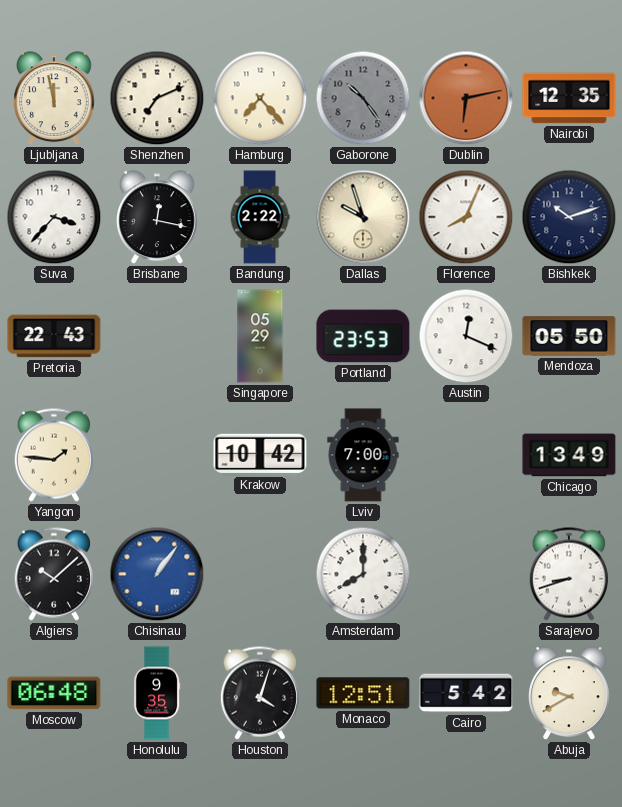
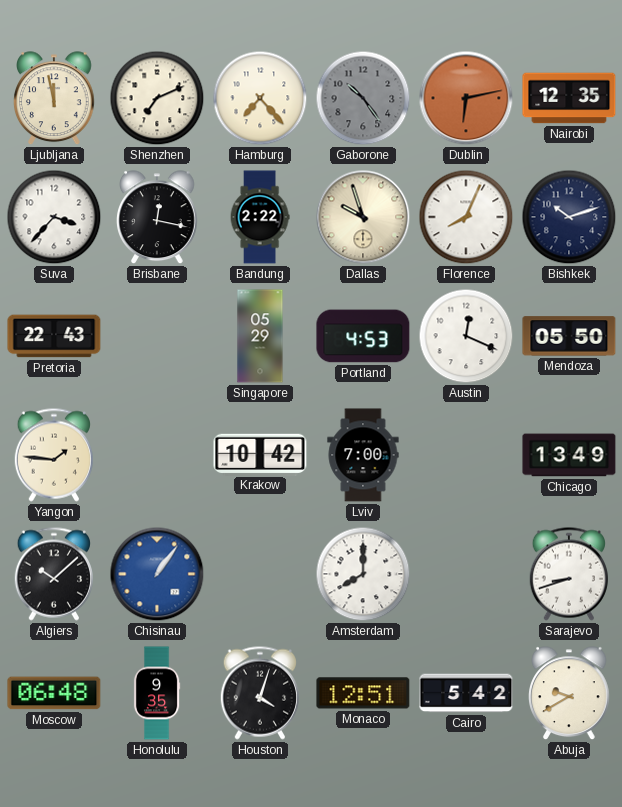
Portland: 23:53 -> 4:53 (363, 336)
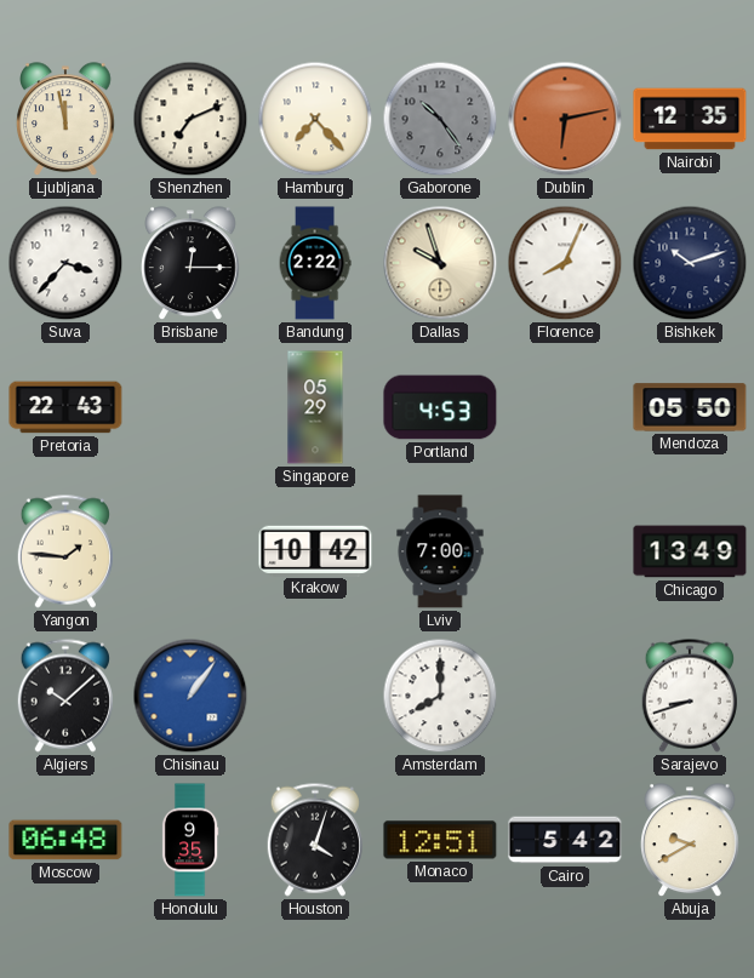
Brisbane: 12:17 -> 12:15 (192, 264)
Austin: 12:19 -> none (466, 336)
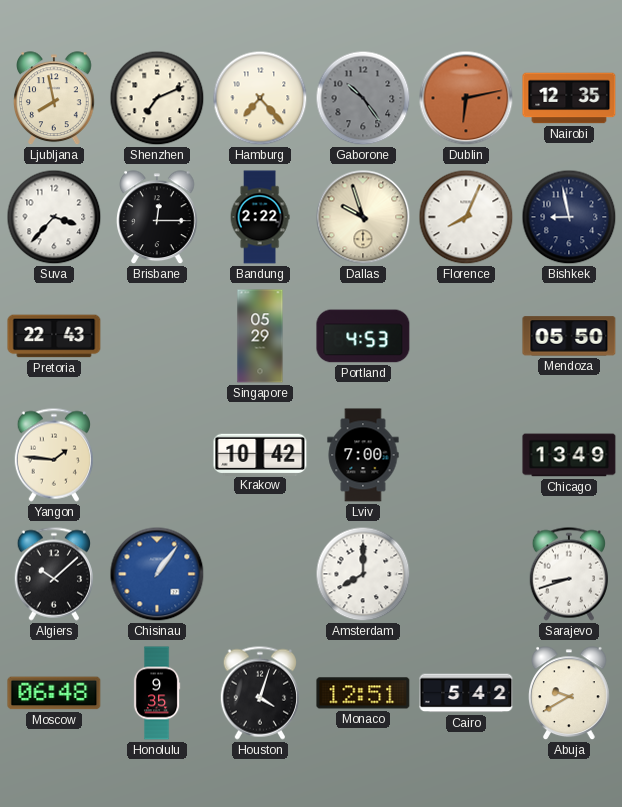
Ljubljana: 11:58 -> 7:58 (55, 99)
Bishkek: 10:12 -> 8:58 (569, 217)
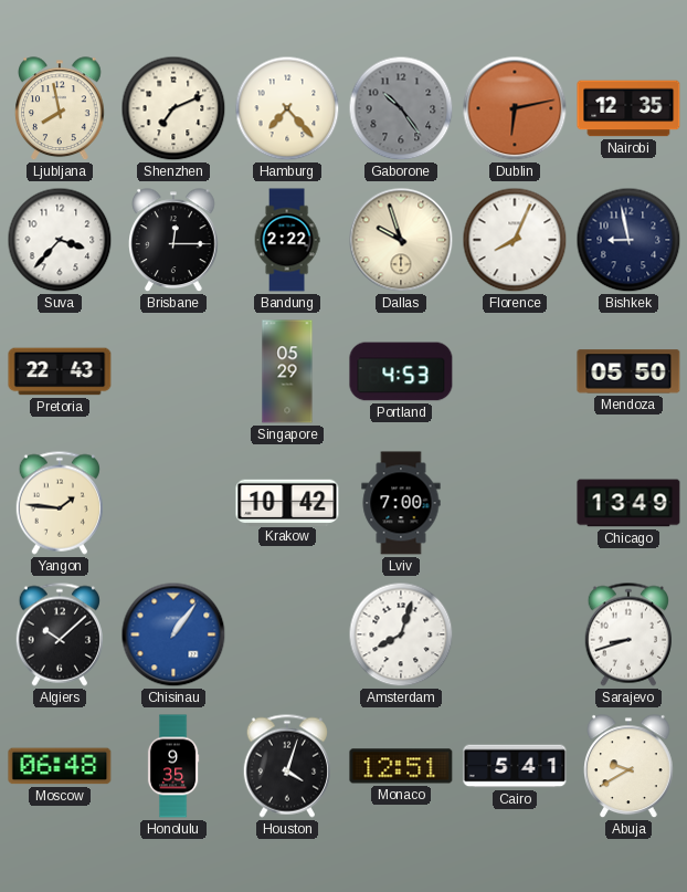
Amsterdam: 8:00 -> 8:03 (401, 634)
Cairo: 5:42 -> 5:41 (515, 766)
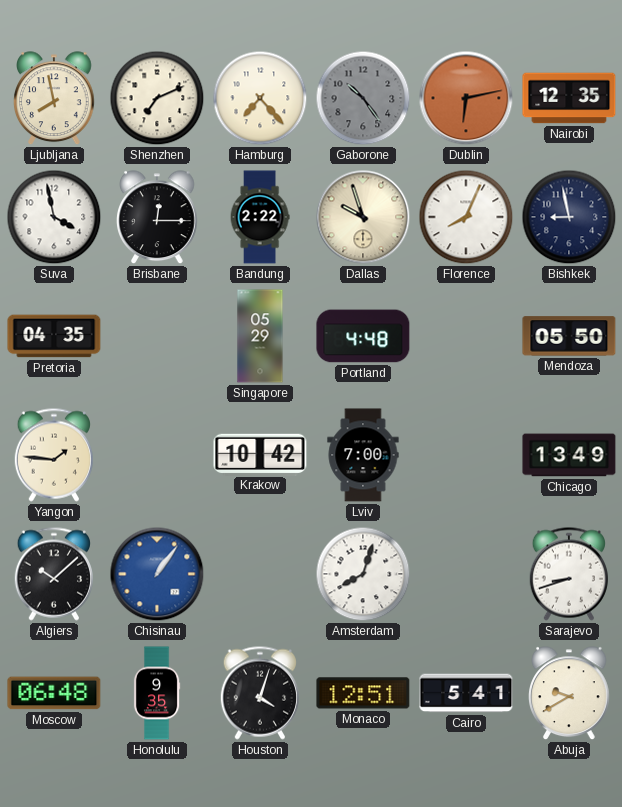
Suva: 3:37 -> 3:58 (54, 217)
Pretoria: 22:43 -> 04:35 (54, 336)
Portland: 4:53 -> 4:48 (363, 336)
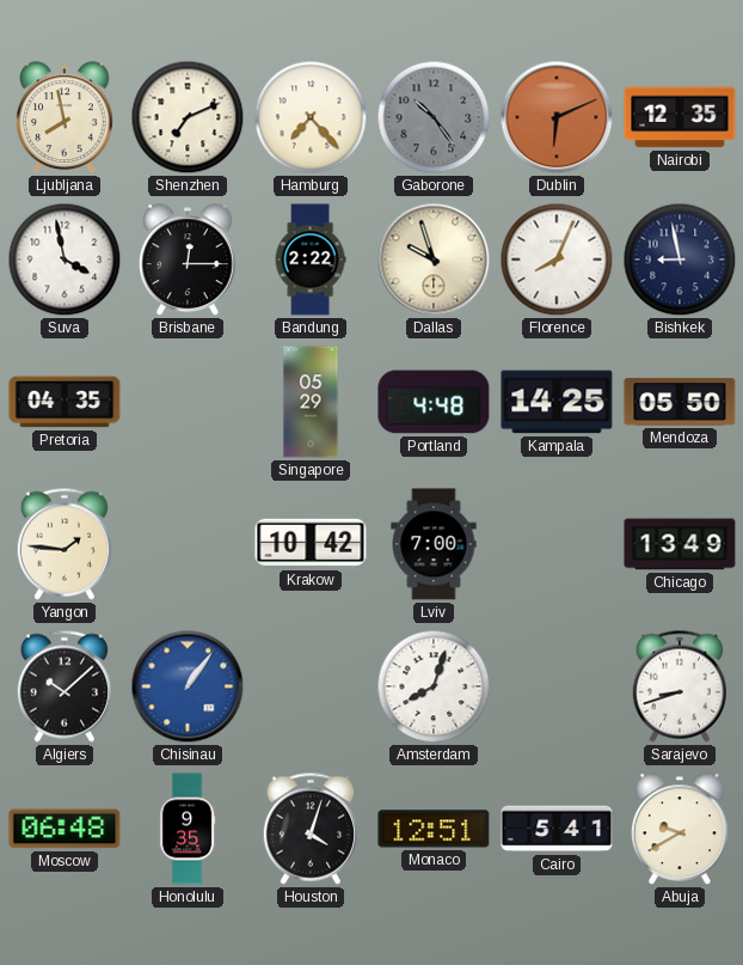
Dublin: 6:13 -> 6:11 (557, 117)
Kampala: none -> 14:25 (557, 402)
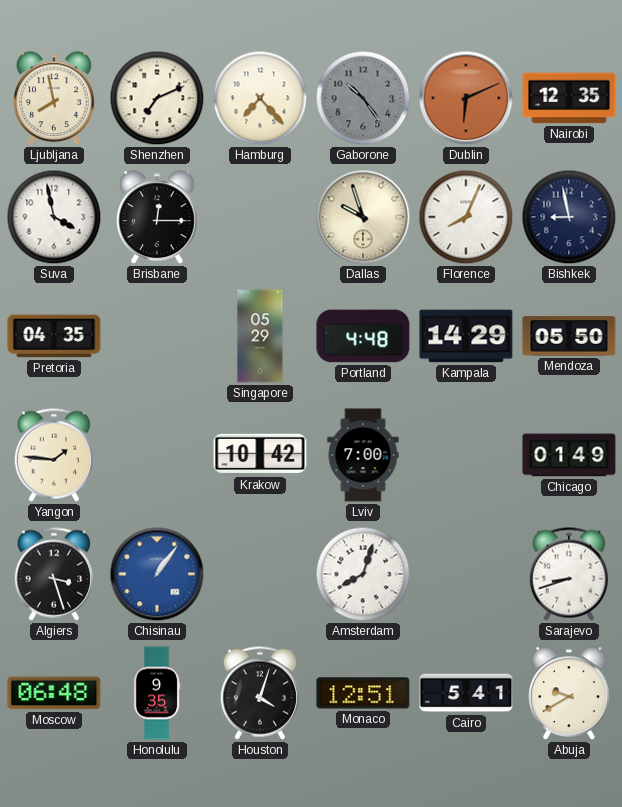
Bandung: 2:22 -> none (311, 259)
Kampala: 14:25 -> 14:29 (466, 336)
Chicago: 13:49 -> 01:49 (569, 455)
Algiers: 10:08 -> 3:27 (53, 574)
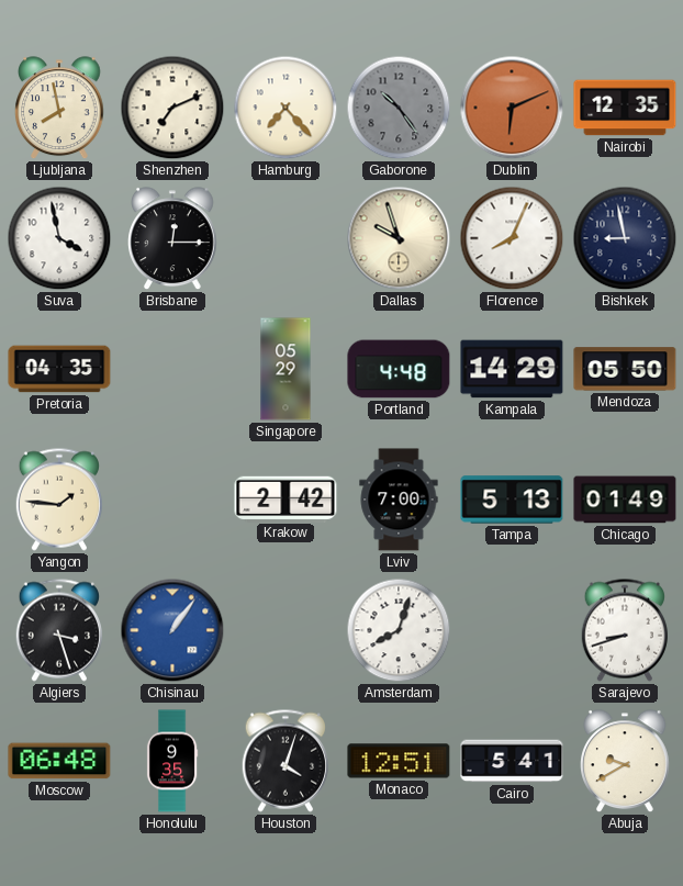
Krakow: 10:42 -> 2:42 (285, 498)
Tampa: none -> 5:13 (512, 500)
